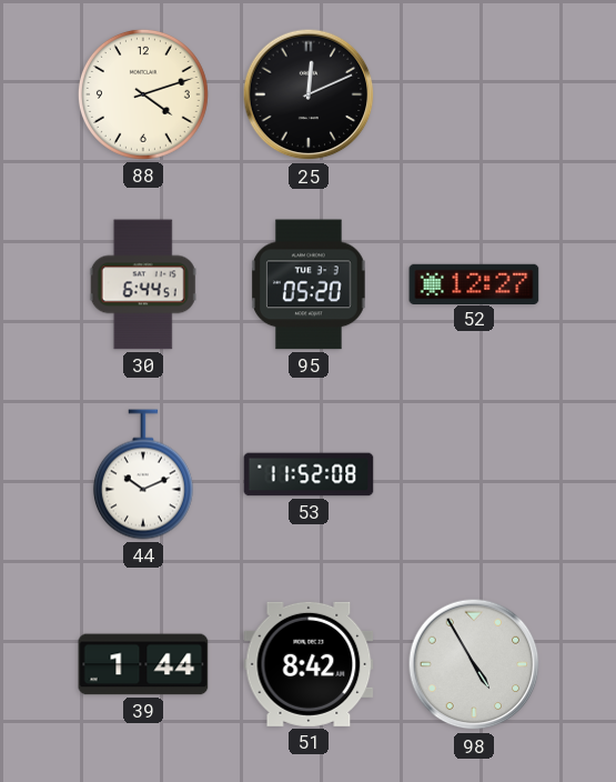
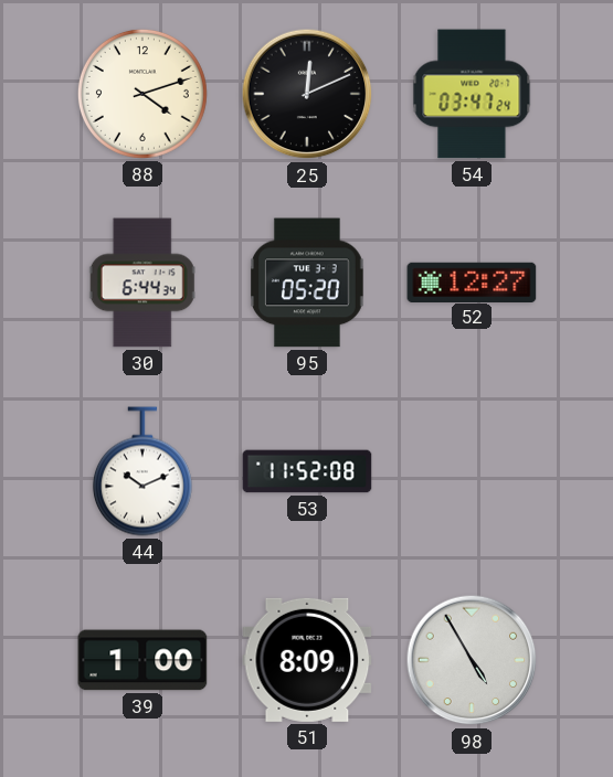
54: none -> 03:47 (472, 94)
30: 6:44:51 -> 6:44:34 (142, 283)
39: 1:44 -> 1:00 (142, 660)
51: 8:42 -> 8:09 (307, 660)
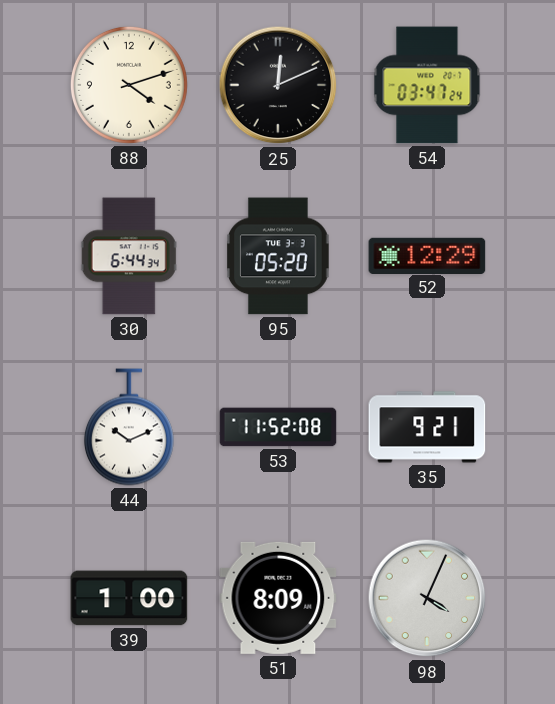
52: 12:27 -> 12:29 (427, 255)
35: none -> 9:21 (427, 427)
98: 4:55 -> 4:04 (427, 598)
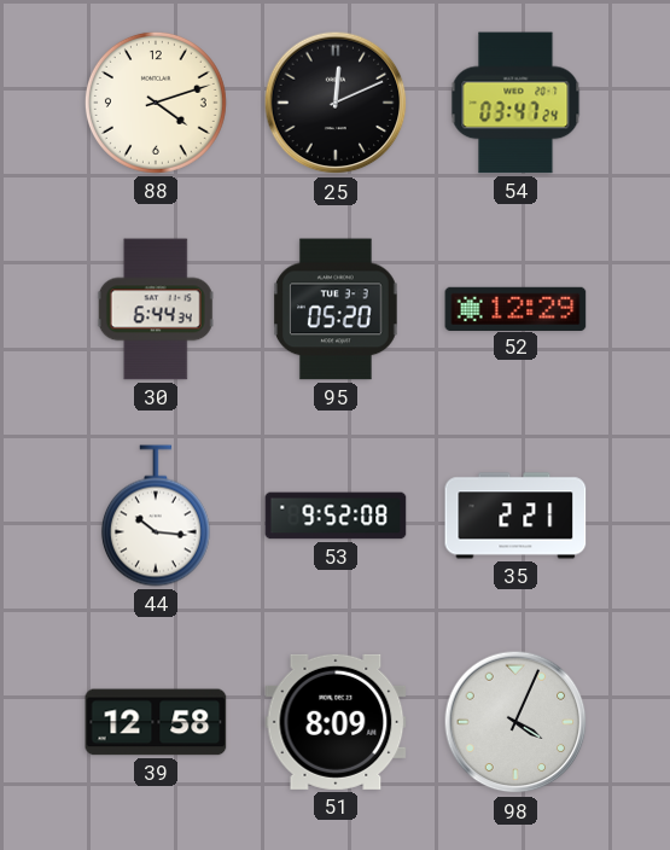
44: 10:11 -> 10:16 (156, 516)
53: 11:52 -> 9:52 (336, 516)
35: 9:21 -> 2:21 (515, 516)
39: 1:00 -> 12:58 (156, 722)
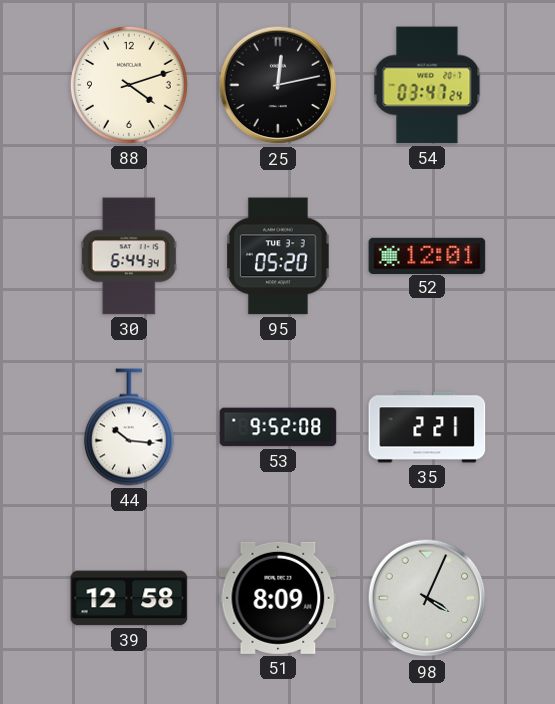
25: 12:11 -> 12:13 (278, 85)
52: 12:29 -> 12:01 (427, 255)
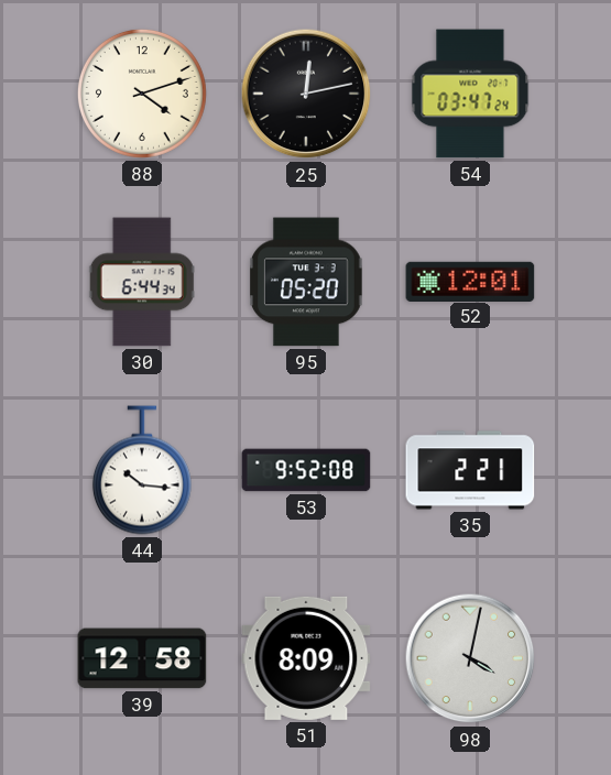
98: 4:04 -> 4:02 (470, 658)
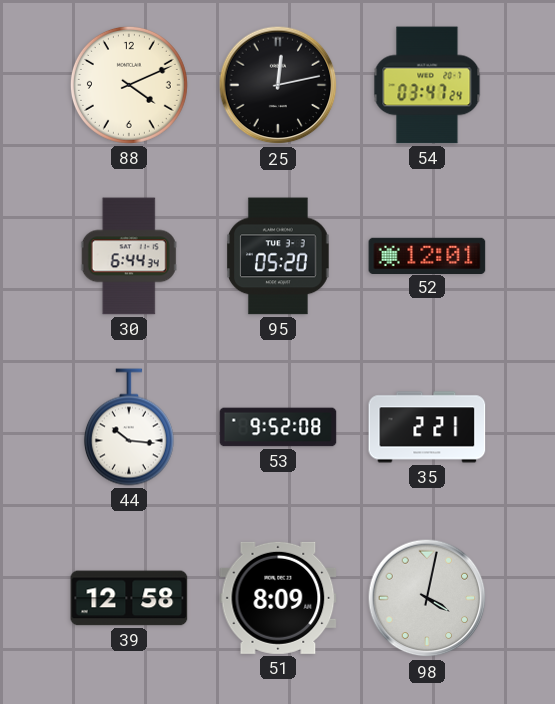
88: 4:12 -> 4:11 (129, 85)
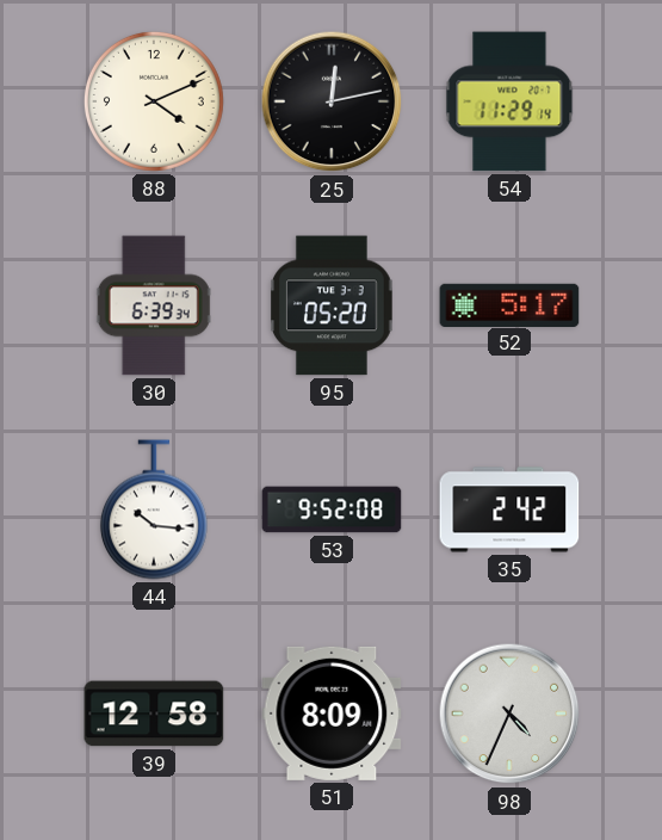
54: 03:47 -> 11:29 (509, 101)
30: 6:44 -> 6:39 (154, 305)
52: 12:01 -> 5:17 (509, 304)
35: 2:21 -> 2:42 (509, 509)
98: 4:02 -> 4:34 (509, 714)
